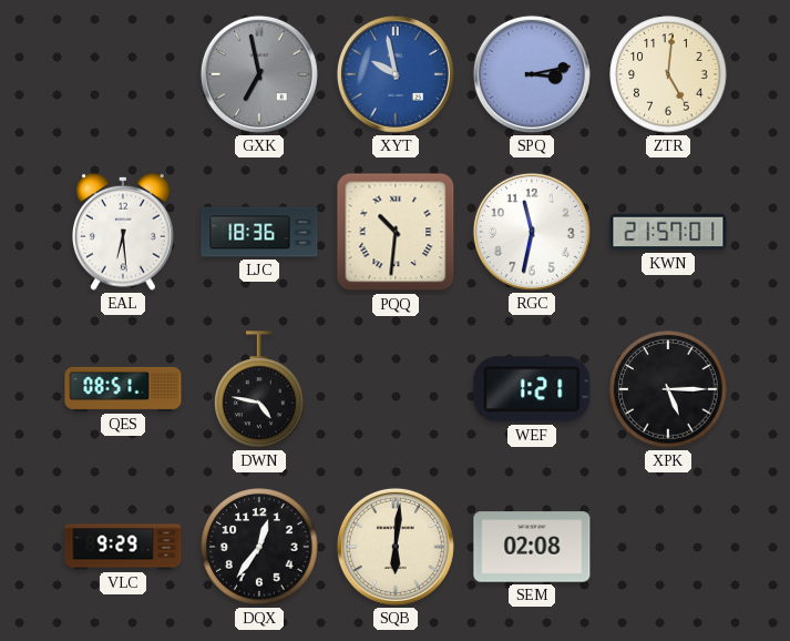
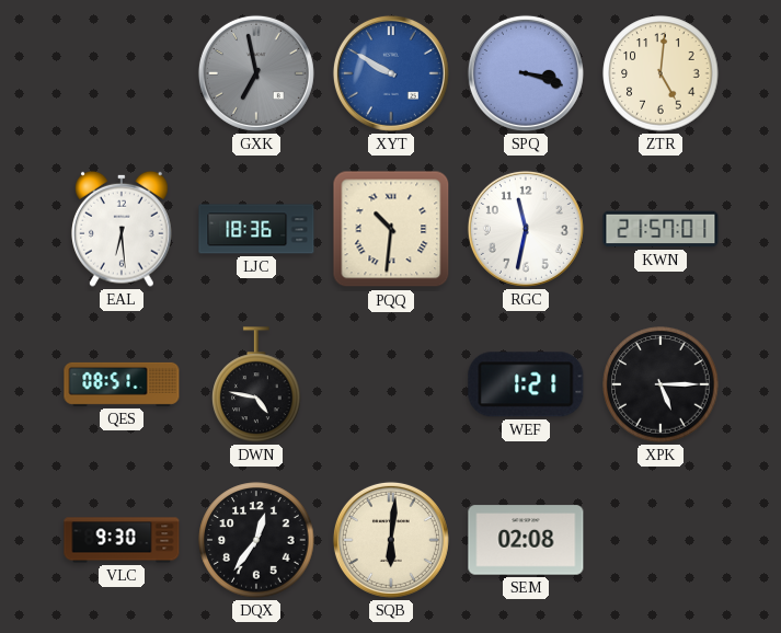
XYT: 9:58 -> 9:50 (391, 73)
SPQ: 3:13 -> 3:18 (526, 73)
VLC: 9:29 -> 9:30 (122, 540)
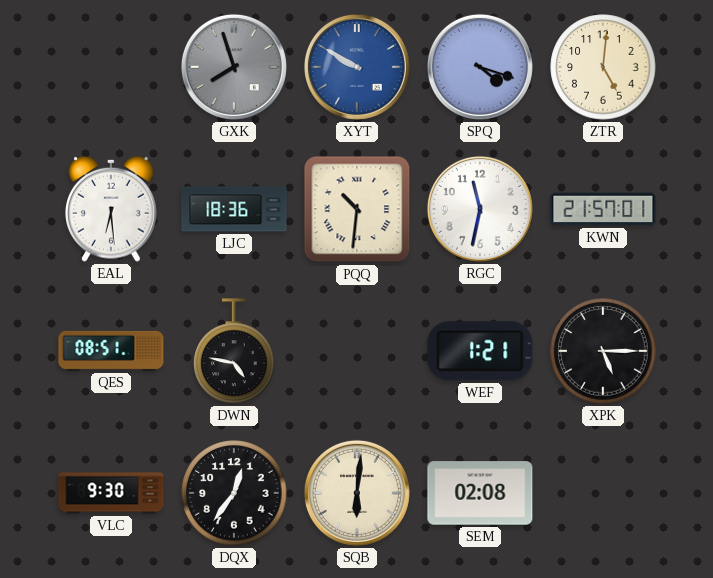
GXK: 6:58 -> 7:57 (234, 67)
SPQ: 3:18 -> 4:18 (480, 67)
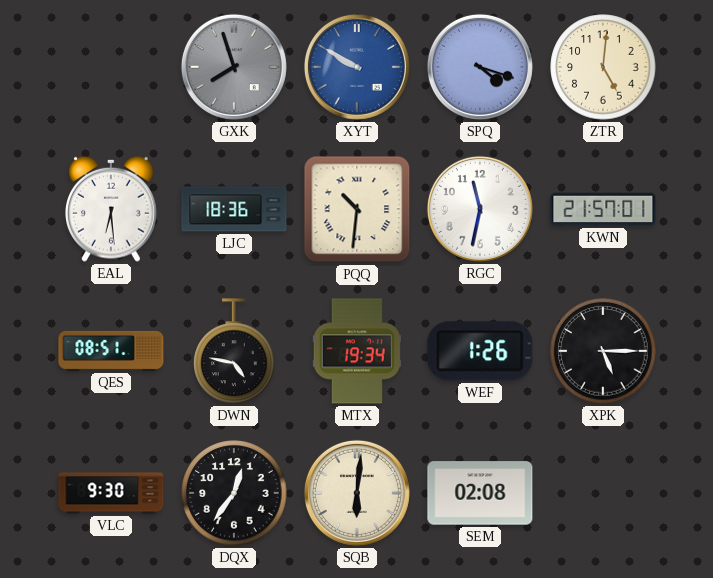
MTX: none -> 19:34 (357, 351)
WEF: 1:21 -> 1:26 (480, 351)
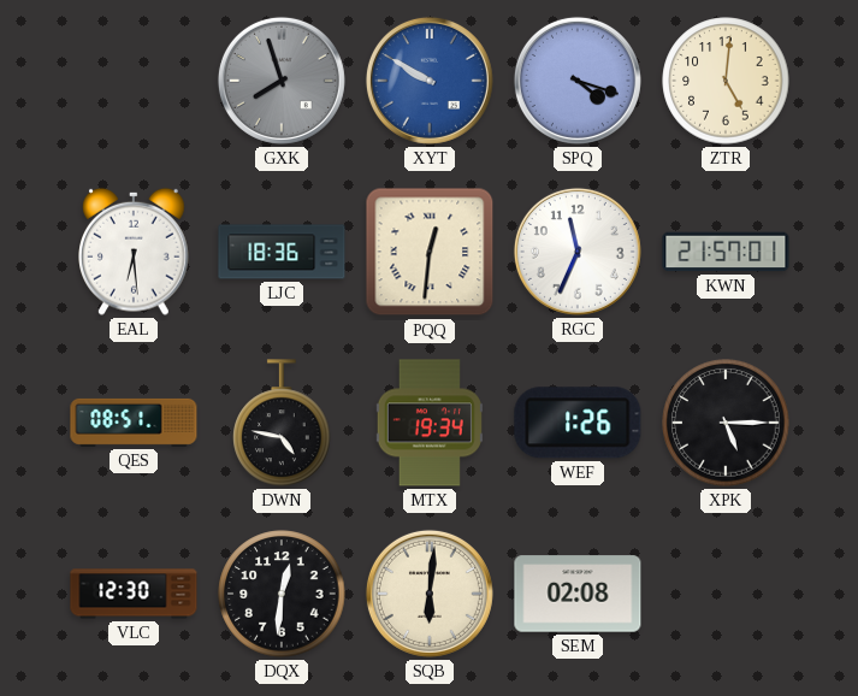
PQQ: 10:31 -> 12:31 (430, 252)
RGC: 11:32 -> 11:34 (578, 252)
VLC: 9:30 -> 12:30 (134, 594)
DQX: 12:36 -> 12:31 (282, 594)
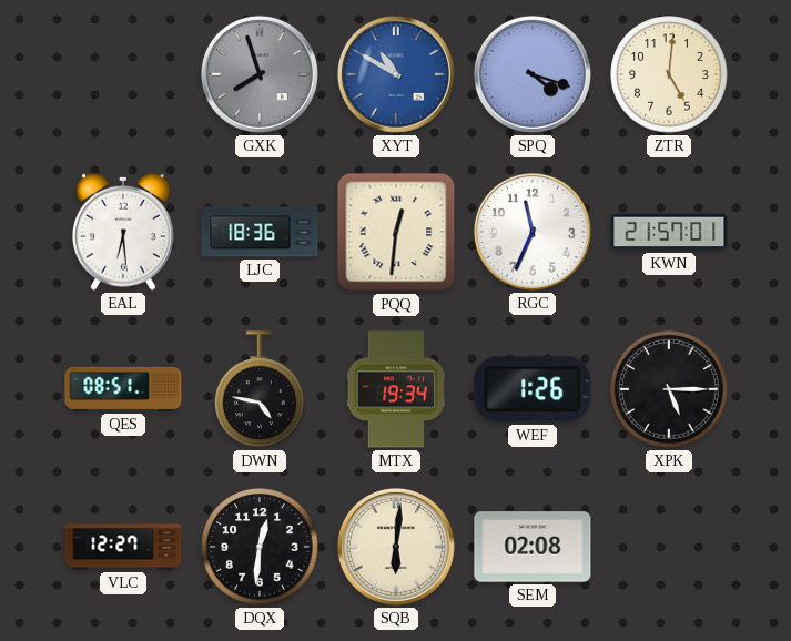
XYT: 9:50 -> 10:50 (396, 74)
VLC: 12:30 -> 12:27 (123, 547)
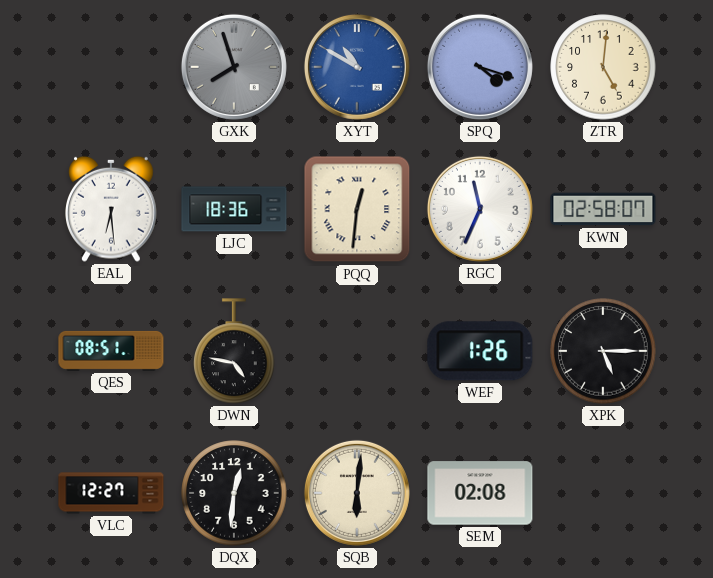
KWN: 21:57 -> 02:58 (603, 209)
MTX: 19:34 -> none (396, 389)
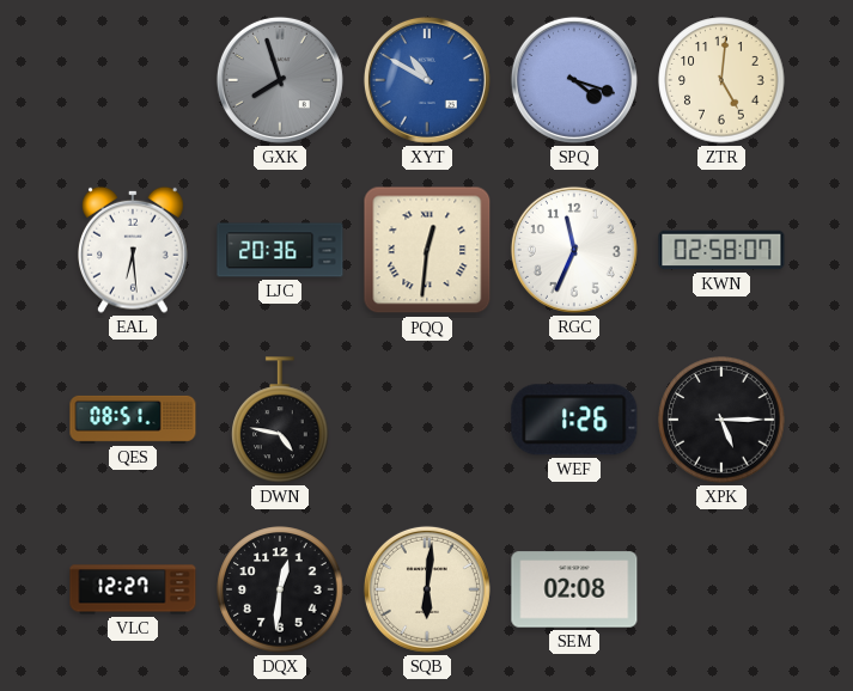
LJC: 18:36 -> 20:36 (280, 250)
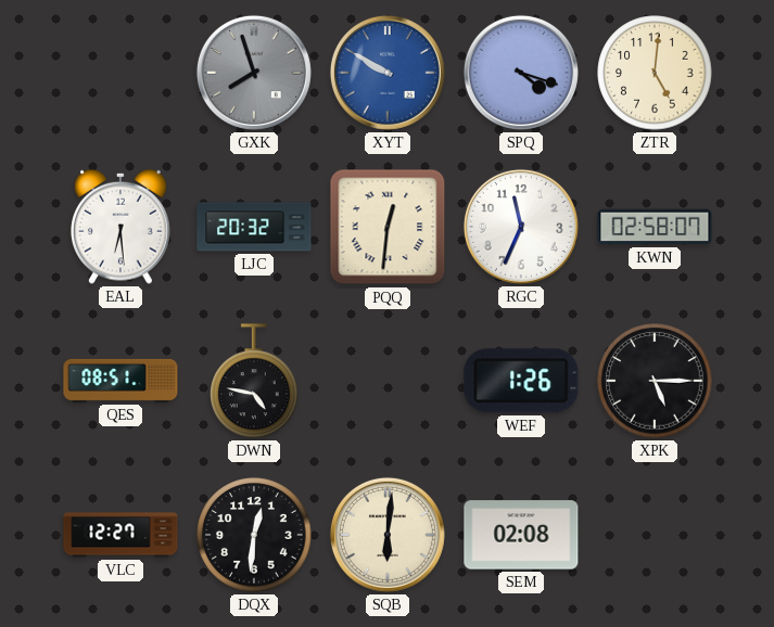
XYT: 10:50 -> 9:50 (388, 73)
LJC: 20:36 -> 20:32 (254, 227)
